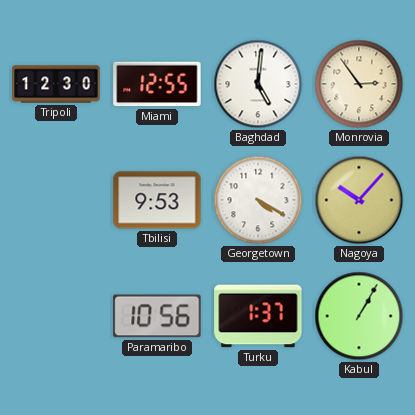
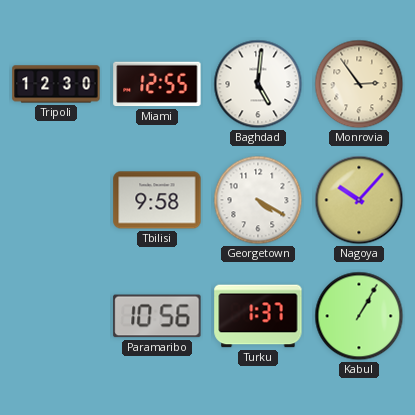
Tbilisi: 9:53 -> 9:58 (157, 200)
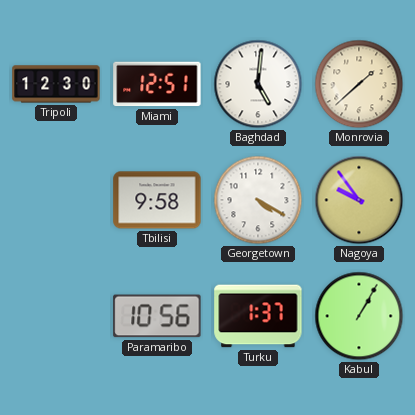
Miami: 12:55 -> 12:51 (157, 84)
Monrovia: 2:54 -> 1:38 (359, 84)
Nagoya: 10:07 -> 9:54 (359, 200)
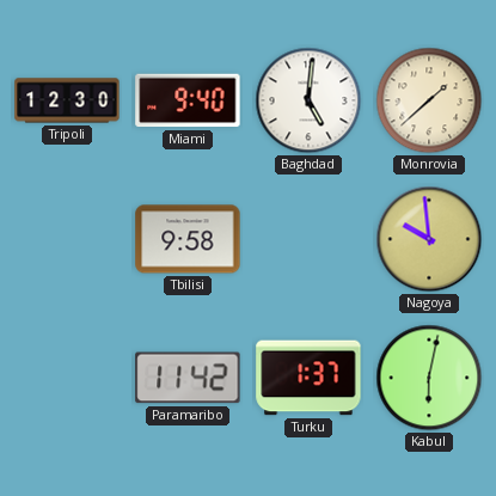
Miami: 12:51 -> 9:40 (188, 100)
Georgetown: 4:20 -> none (258, 200)
Nagoya: 9:54 -> 9:59 (429, 239)
Paramaribo: 10:56 -> 11:42 (188, 378)
Kabul: 1:05 -> 6:02 (429, 378)
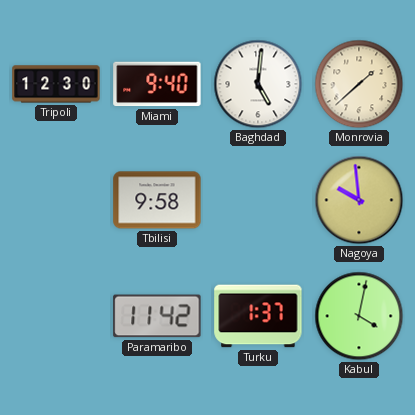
Kabul: 6:02 -> 4:02 (359, 316)
